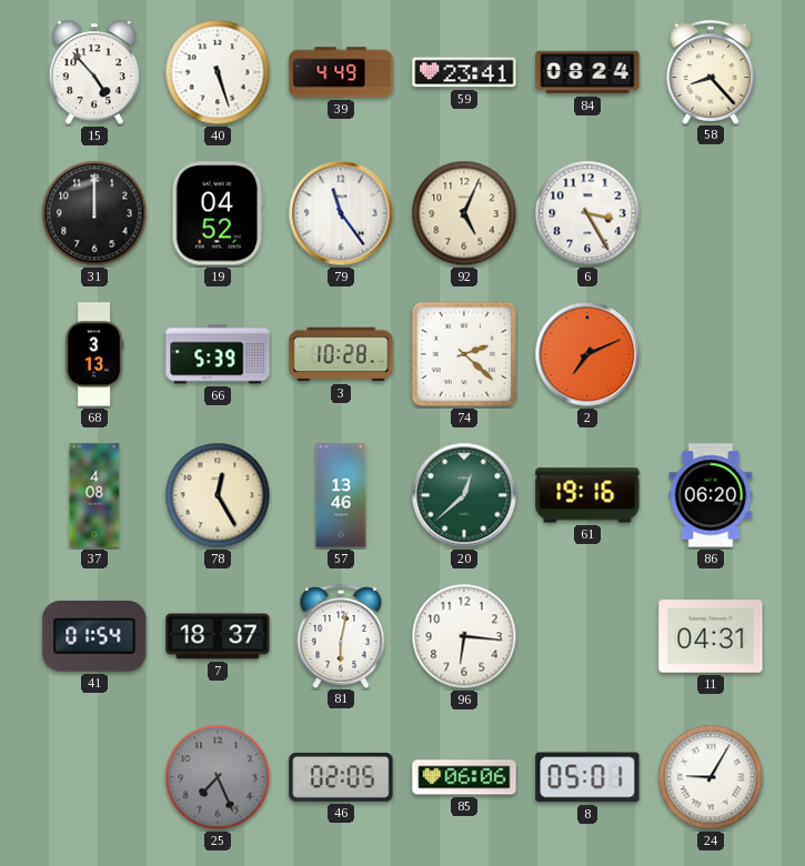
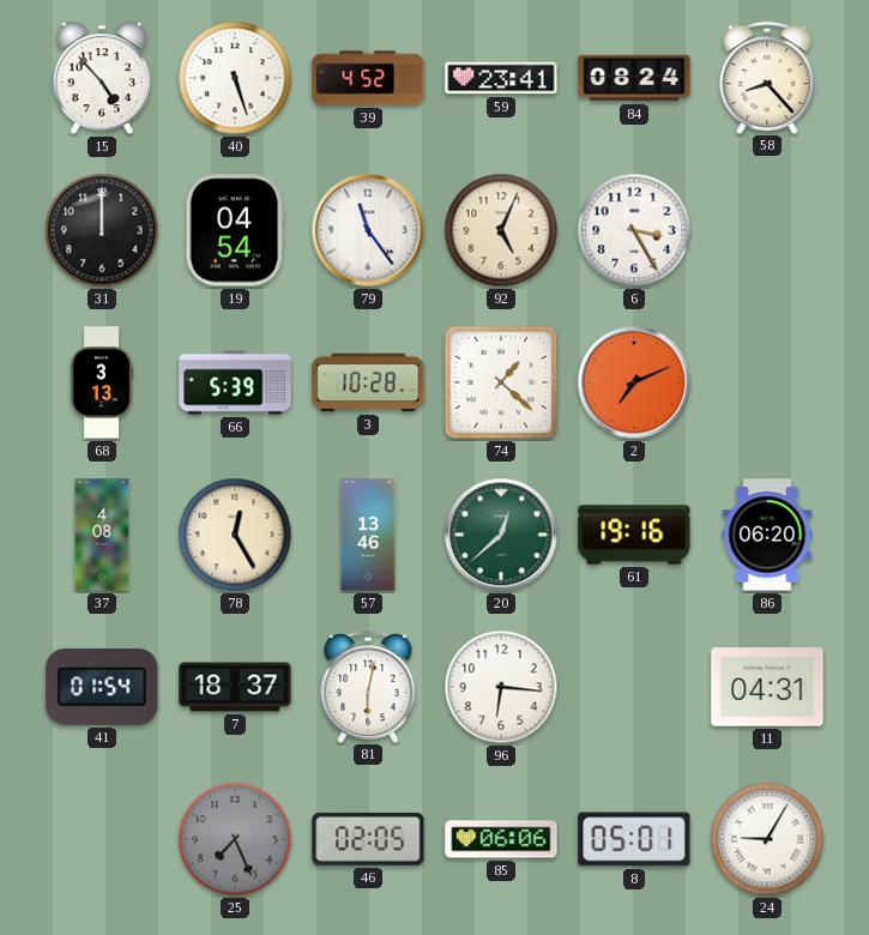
39: 4:49 -> 4:52 (368, 78)
19: 04:52 -> 04:54 (234, 230)
74: 2:22 -> 1:22 (501, 382)
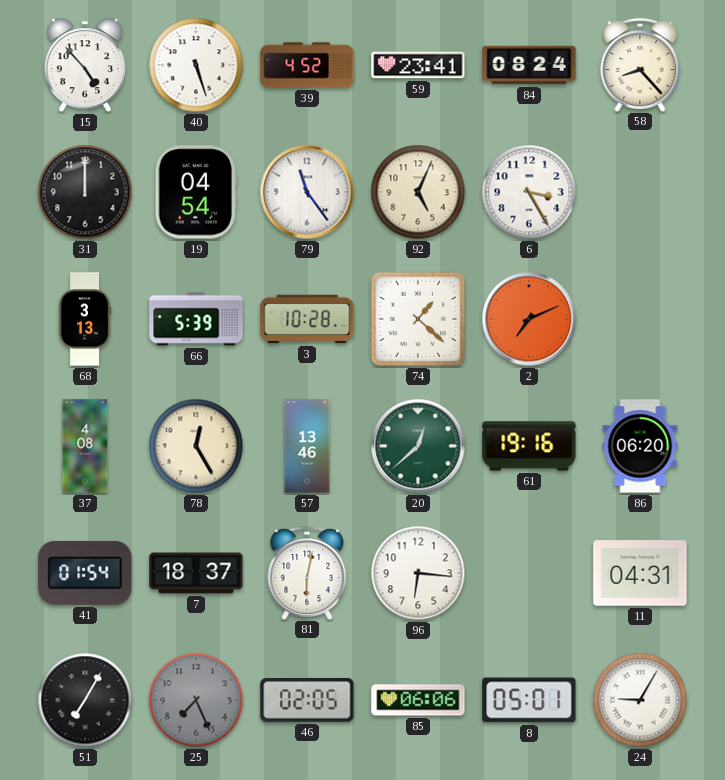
51: none -> 7:05 (85, 700)
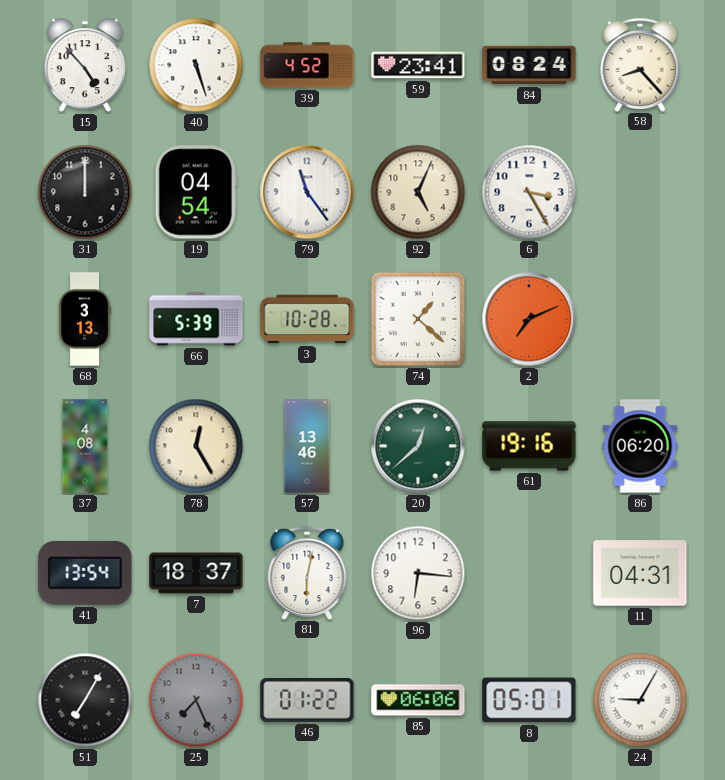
41: 01:54 -> 13:54 (85, 573)
46: 02:05 -> 01:22 (307, 701)
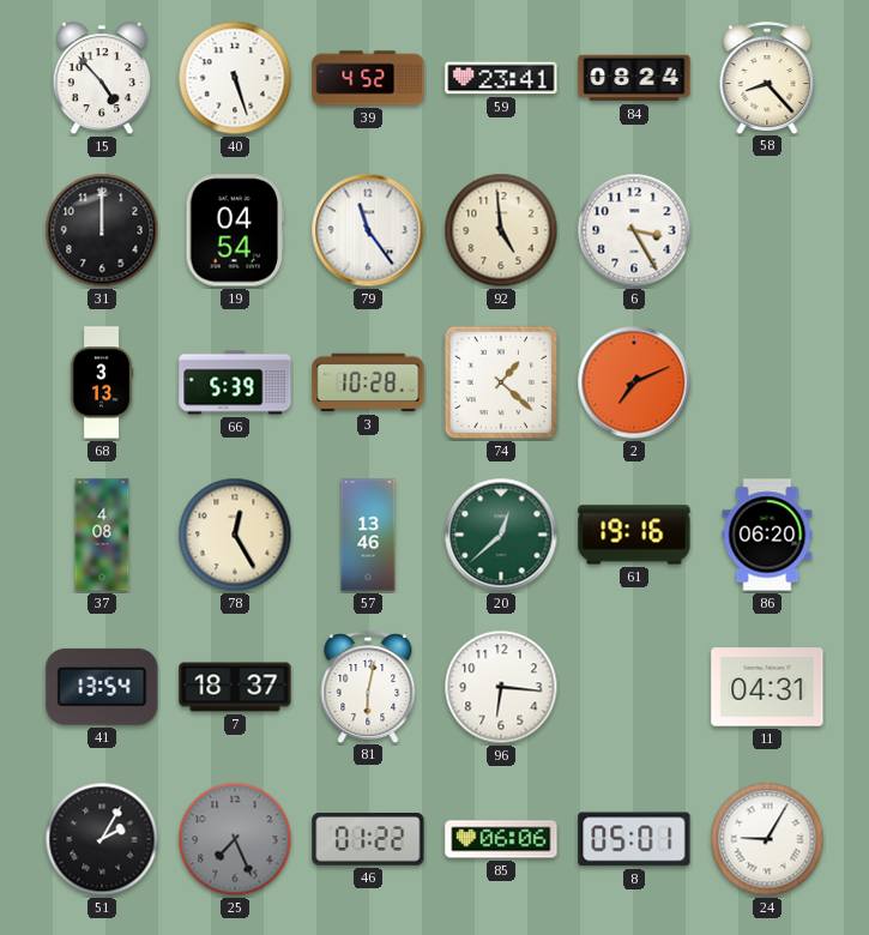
92: 5:04 -> 4:59 (501, 230)
51: 7:05 -> 2:05 (102, 839)
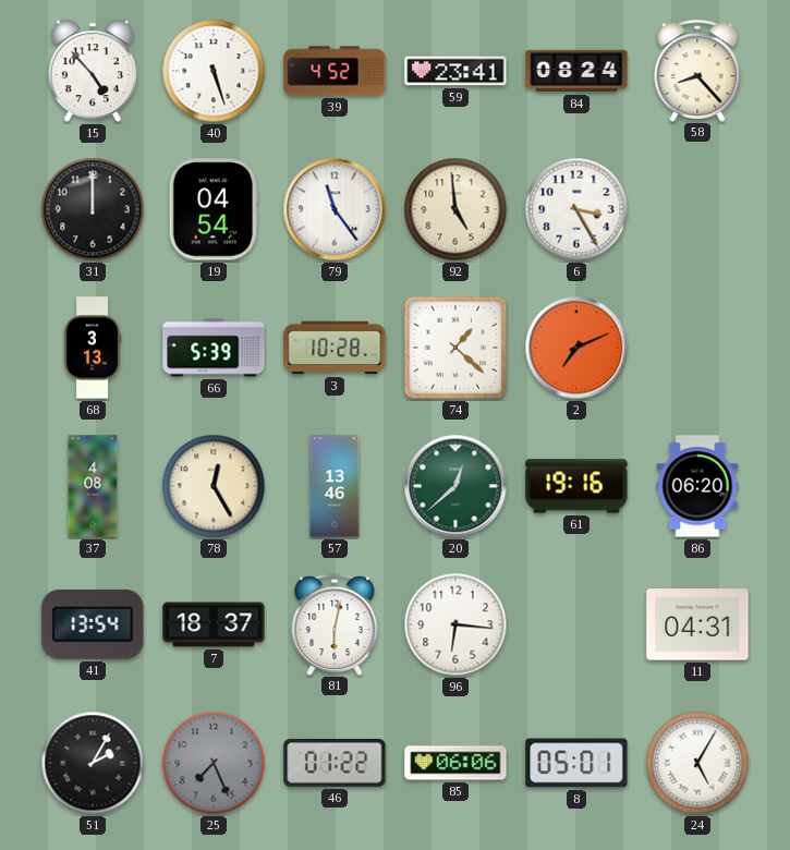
24: 9:05 -> 5:05 (697, 763)
